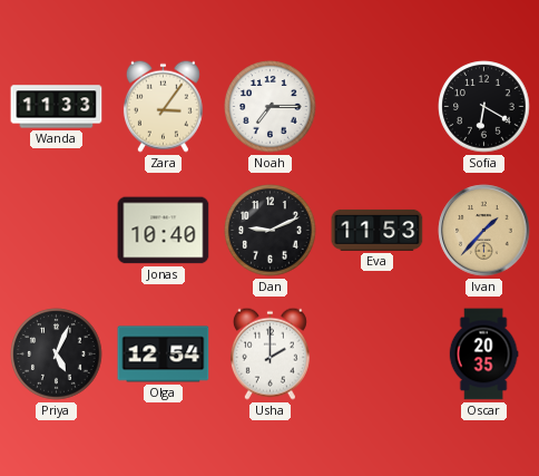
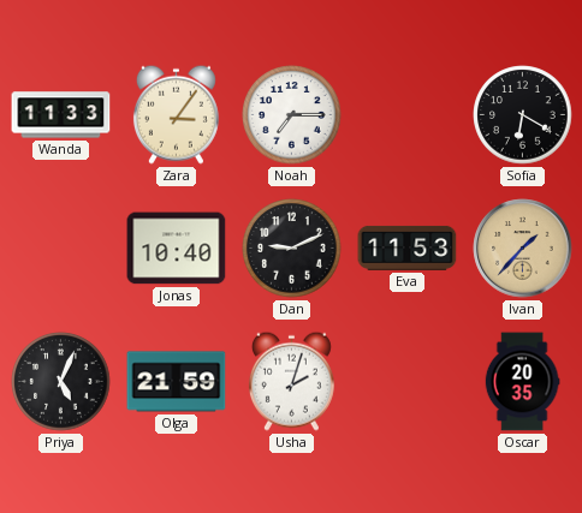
Olga: 12:54 -> 21:59 (177, 382)
Usha: 2:00 -> 2:03 (291, 381)
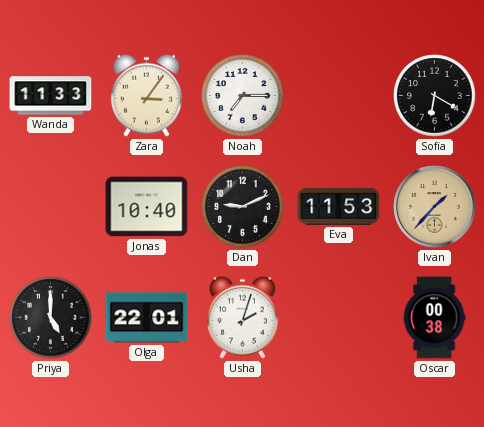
Priya: 5:04 -> 5:00 (51, 318)
Olga: 21:59 -> 22:01 (147, 318)
Oscar: 20:35 -> 00:38 (434, 318)
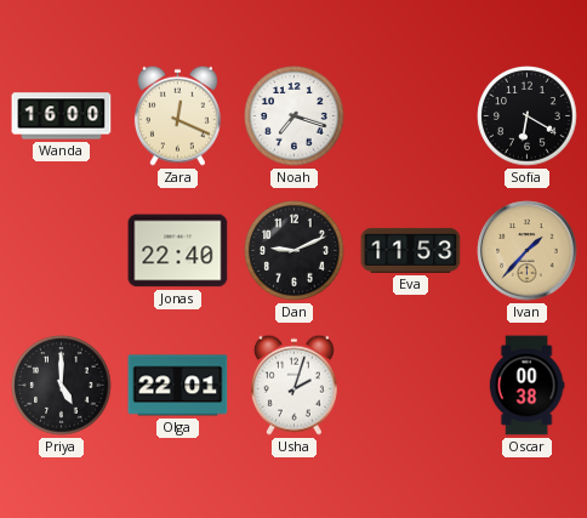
Wanda: 11:33 -> 16:00 (62, 116)
Zara: 3:06 -> 12:19 (177, 115)
Noah: 7:15 -> 7:18 (295, 116)
Jonas: 10:40 -> 22:40 (178, 251)
